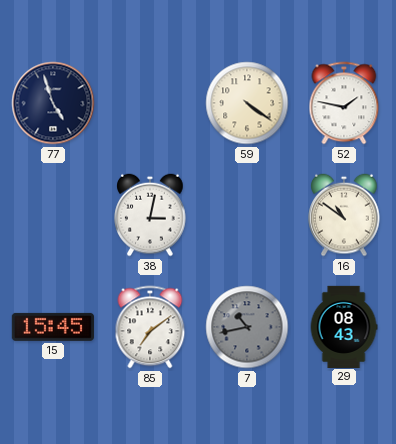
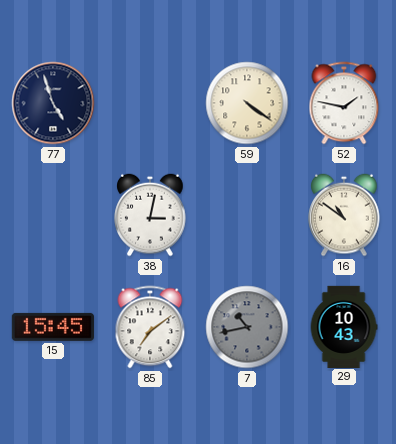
29: 08:43 -> 10:43 (344, 326)
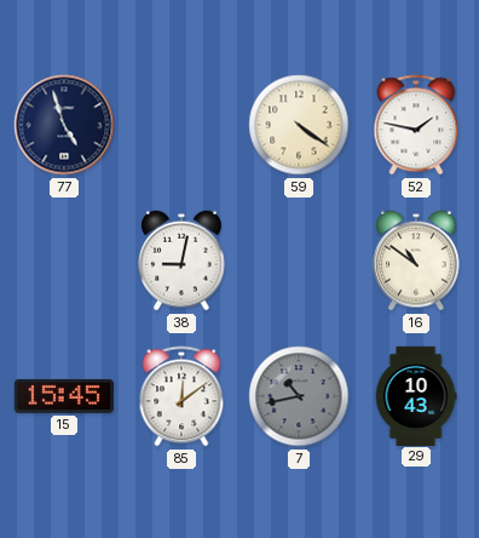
38: 3:02 -> 9:02 (181, 261)
85: 7:09 -> 12:09 (181, 396)
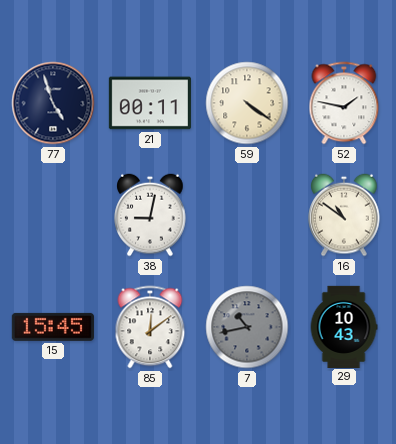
21: none -> 00:11 (150, 103)
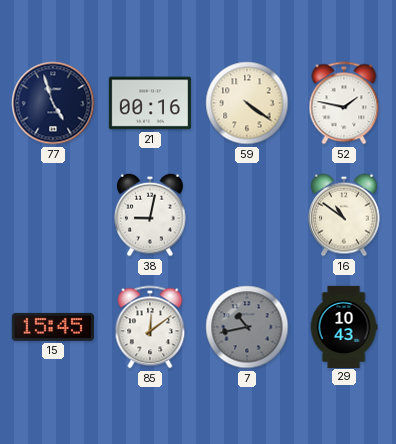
21: 00:11 -> 00:16 (150, 103)
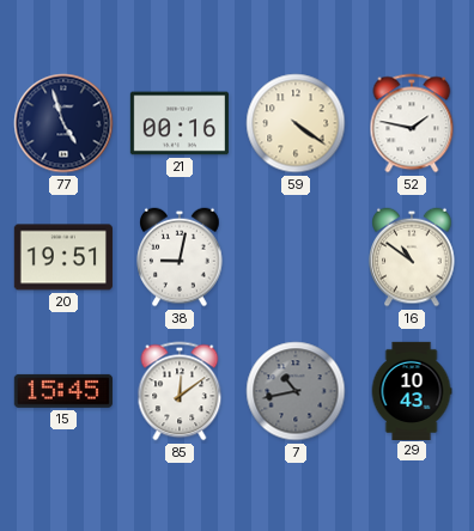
20: none -> 19:51 (63, 257)
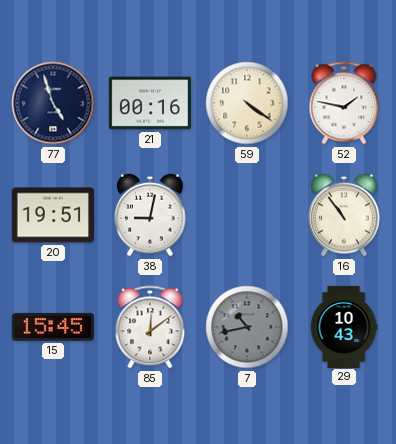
16: 10:51 -> 10:54 (344, 215)
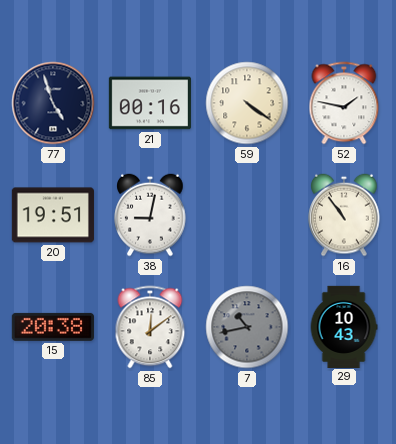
15: 15:45 -> 20:38 (53, 327)
